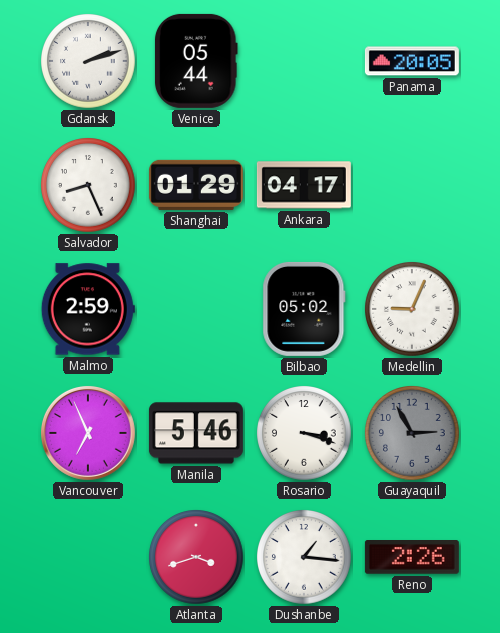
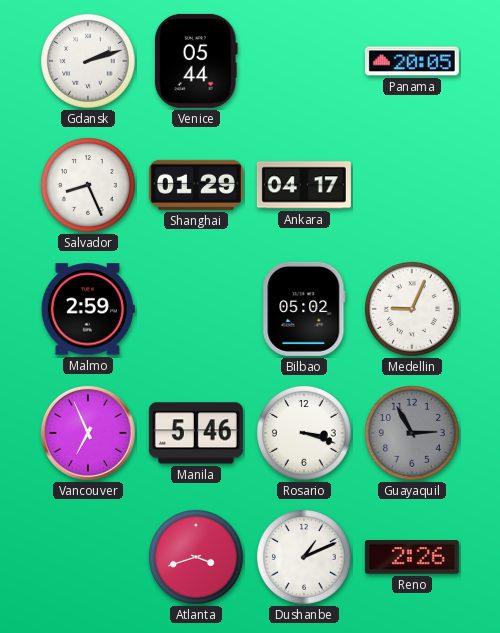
Dushanbe: 1:16 -> 1:11 (304, 557)
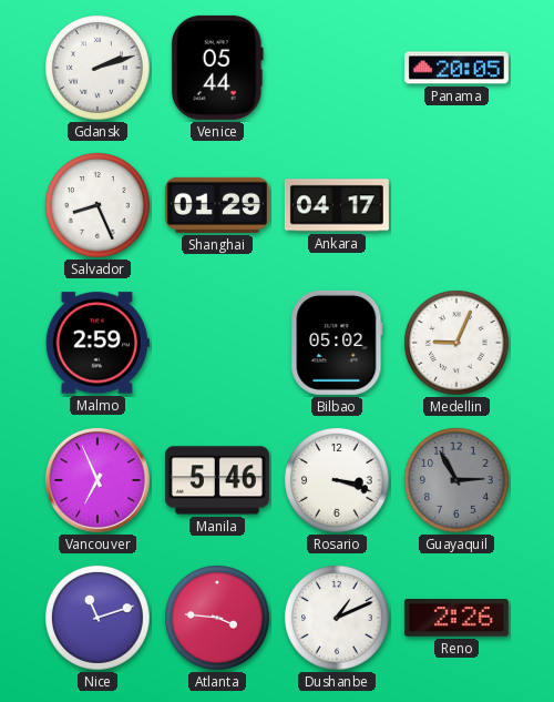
Nice: none -> 11:12 (98, 618)
Atlanta: 3:42 -> 3:46 (217, 618)
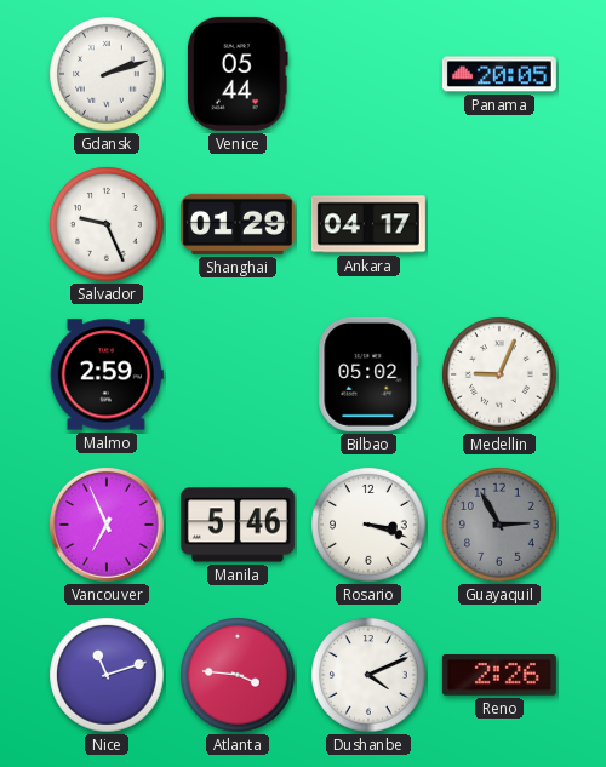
Salvador: 8:26 -> 9:26 (107, 224)
Dushanbe: 1:11 -> 4:11 (368, 675)
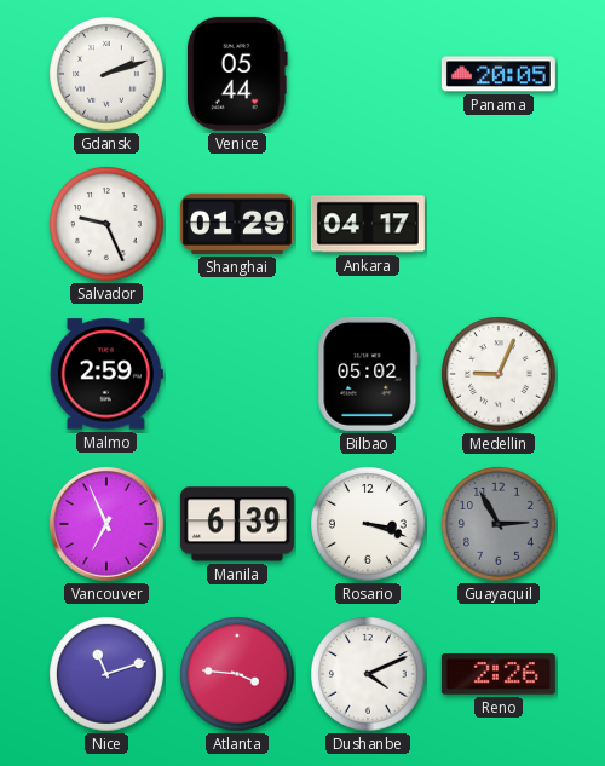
Manila: 5:46 -> 6:39 (237, 524)
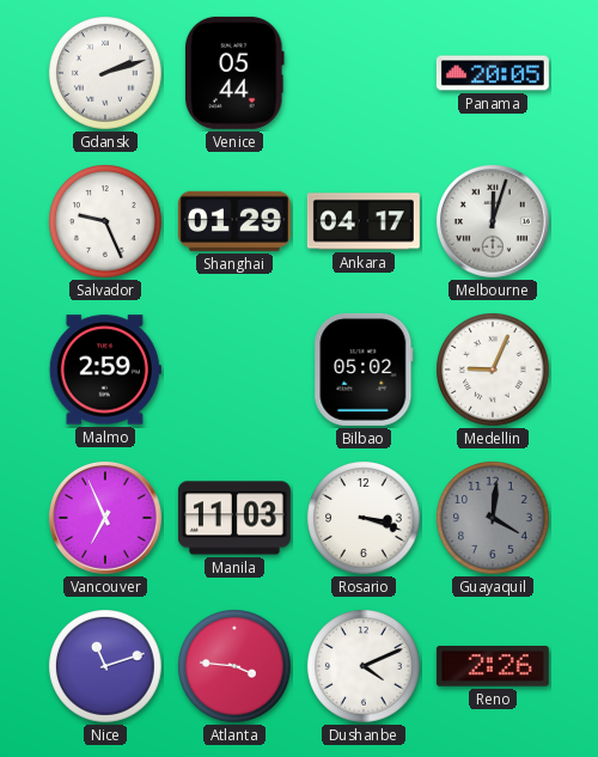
Melbourne: none -> 12:03 (493, 221)
Manila: 6:39 -> 11:03 (234, 518)
Guayaquil: 2:55 -> 4:01 (493, 518)
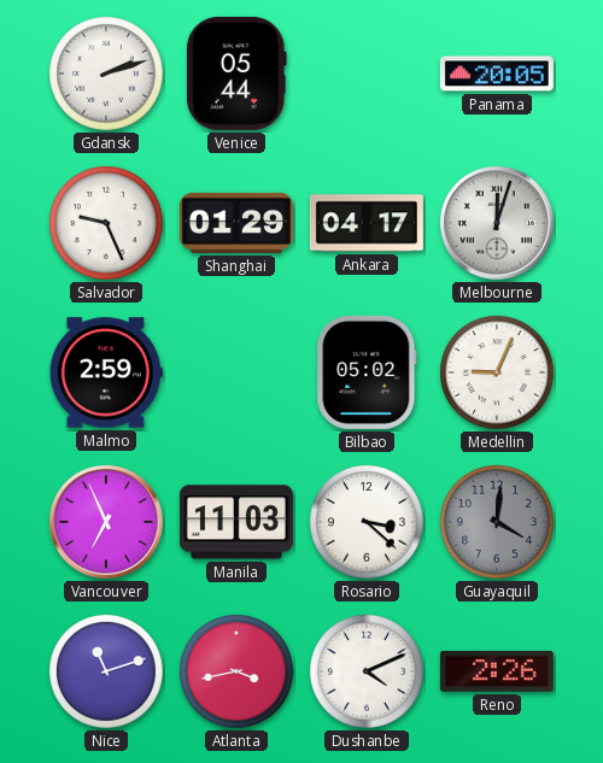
Rosario: 3:18 -> 3:22 (367, 522)
Atlanta: 3:46 -> 3:43 (236, 671)
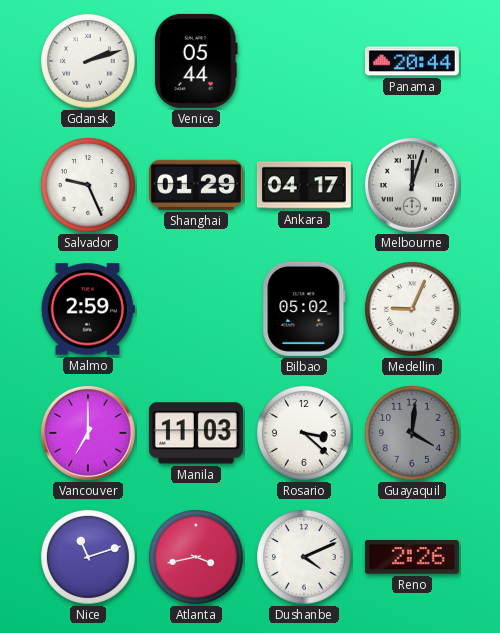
Panama: 20:05 -> 20:44 (412, 61)
Vancouver: 6:56 -> 7:00 (88, 433)
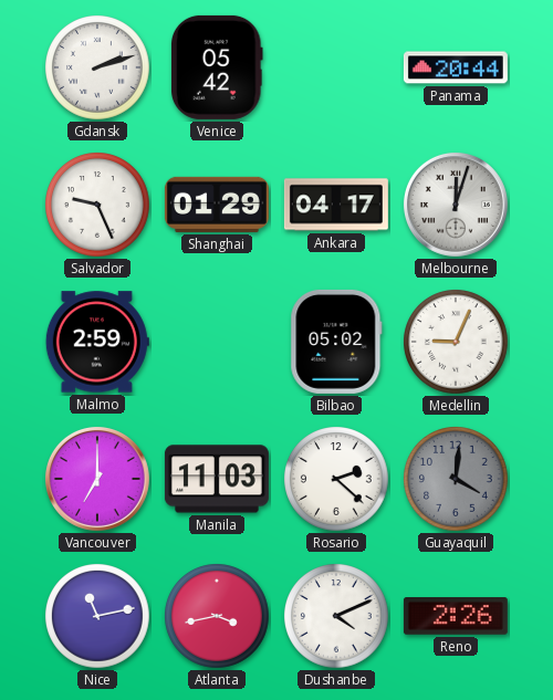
Venice: 05:44 -> 05:42 (217, 67)
Rosario: 3:22 -> 2:22 (336, 479)
Nice: 11:12 -> 11:13 (97, 616)
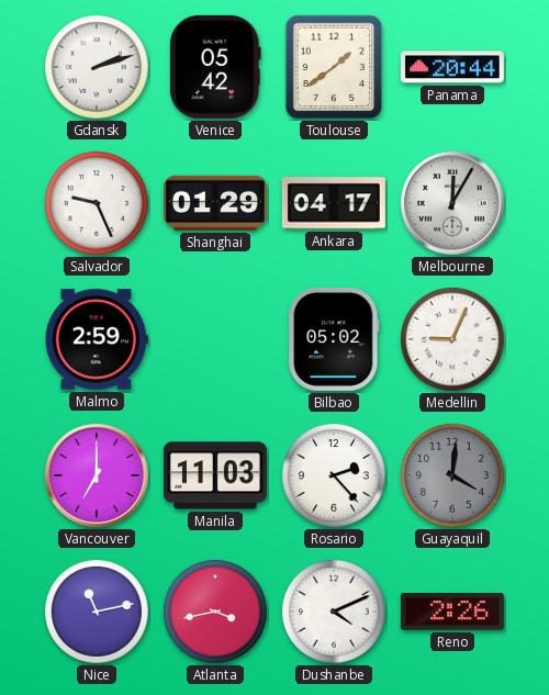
Toulouse: none -> 1:39 (334, 67)
Melbourne: 12:03 -> 12:05 (452, 203)
Rosario: 2:22 -> 2:23 (334, 475)
